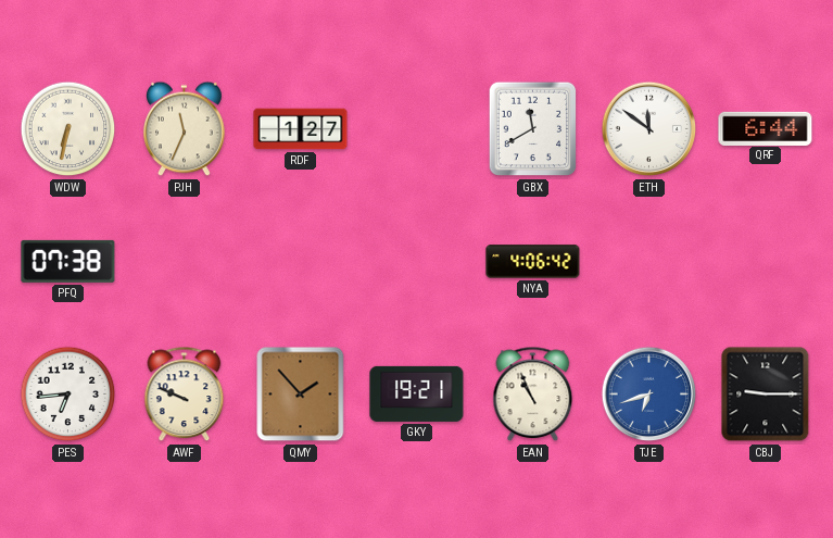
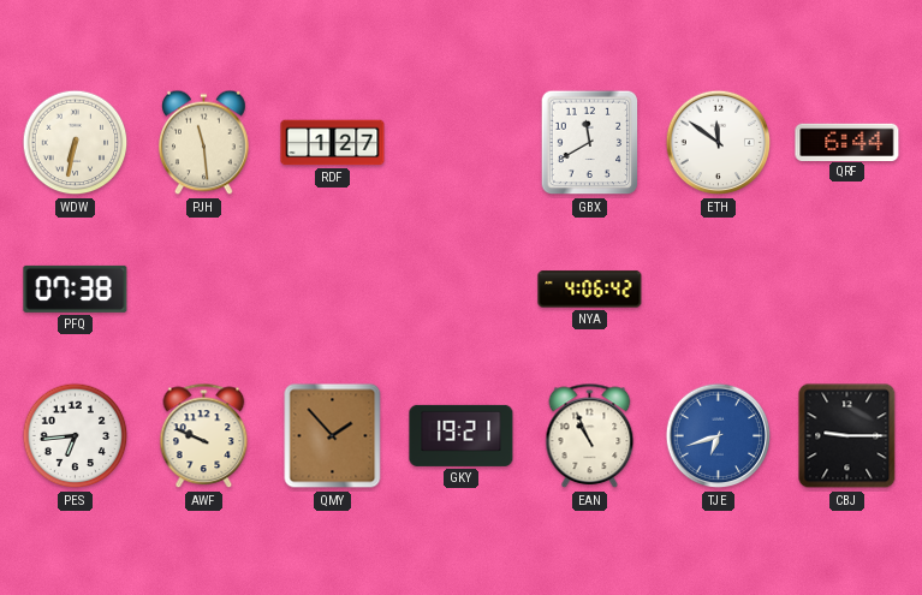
PJH: 11:34 -> 11:29 (204, 143)
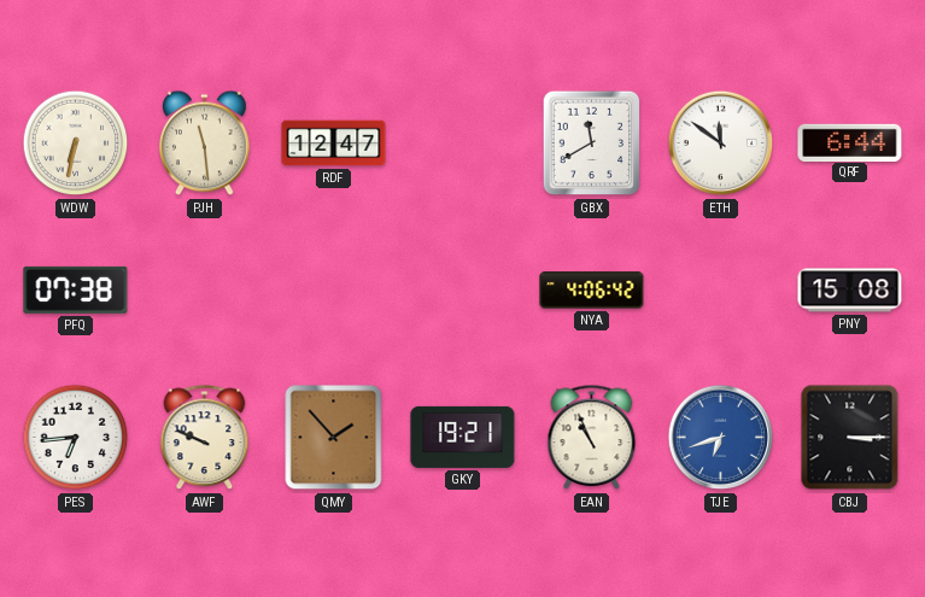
RDF: 1:27 -> 12:47 (334, 144)
PNY: none -> 15:08 (850, 291)
CBJ: 9:15 -> 3:15 (850, 438)
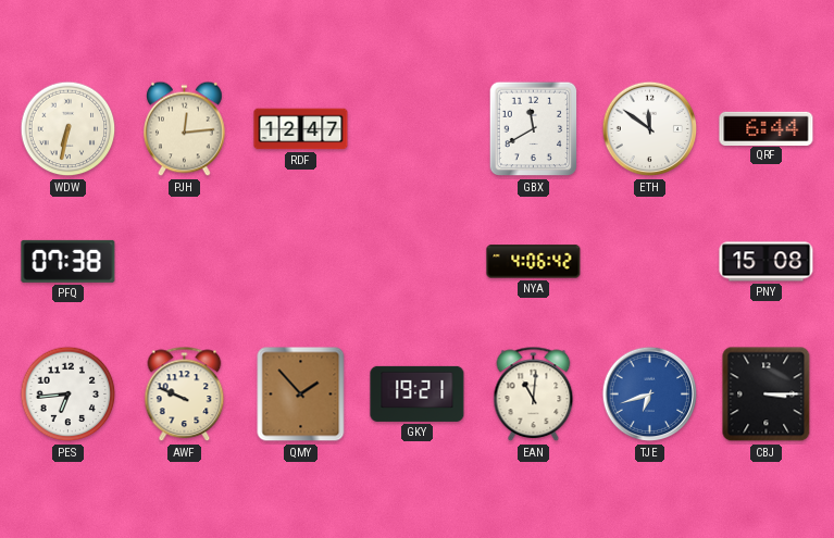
PJH: 11:29 -> 12:14 (185, 129)
EAN: 10:56 -> 11:01 (534, 395)
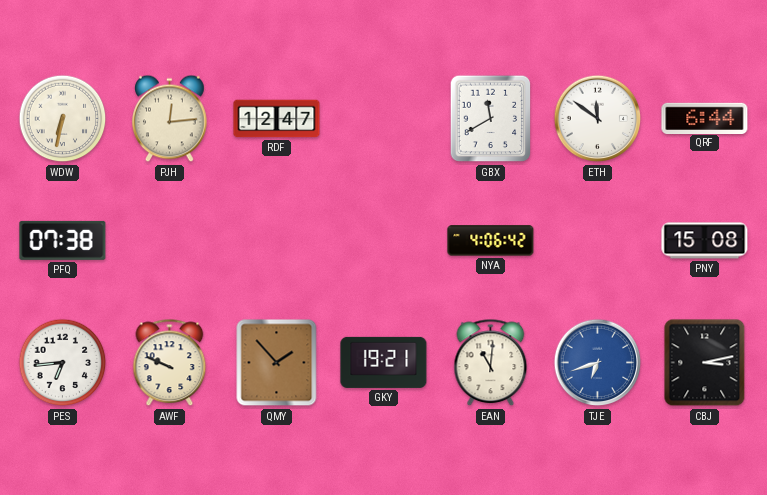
CBJ: 3:15 -> 3:13 (705, 363)
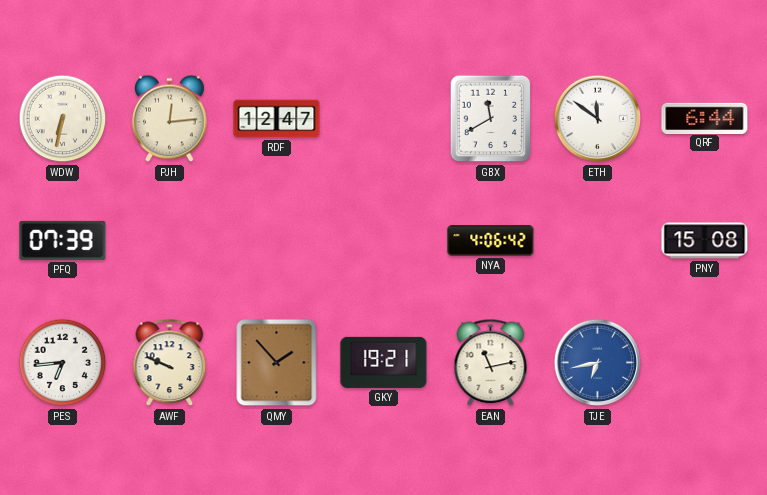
PFQ: 07:38 -> 07:39 (63, 240)
EAN: 11:01 -> 11:13 (491, 363)
TJE: 6:42 -> 6:43 (598, 363)
CBJ: 3:13 -> none (705, 363)
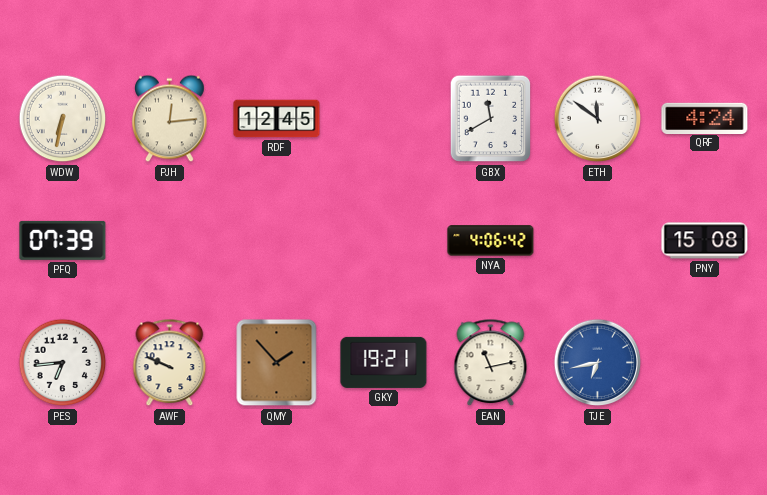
RDF: 12:47 -> 12:45 (277, 119)
QRF: 6:44 -> 4:24 (705, 118)
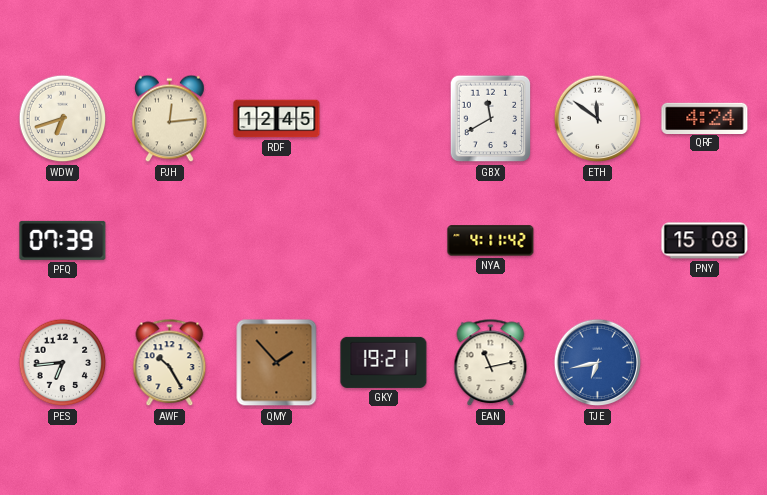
WDW: 6:32 -> 6:42 (63, 119)
NYA: 4:06 -> 4:11 (491, 241)
AWF: 9:49 -> 10:25 (170, 363)
